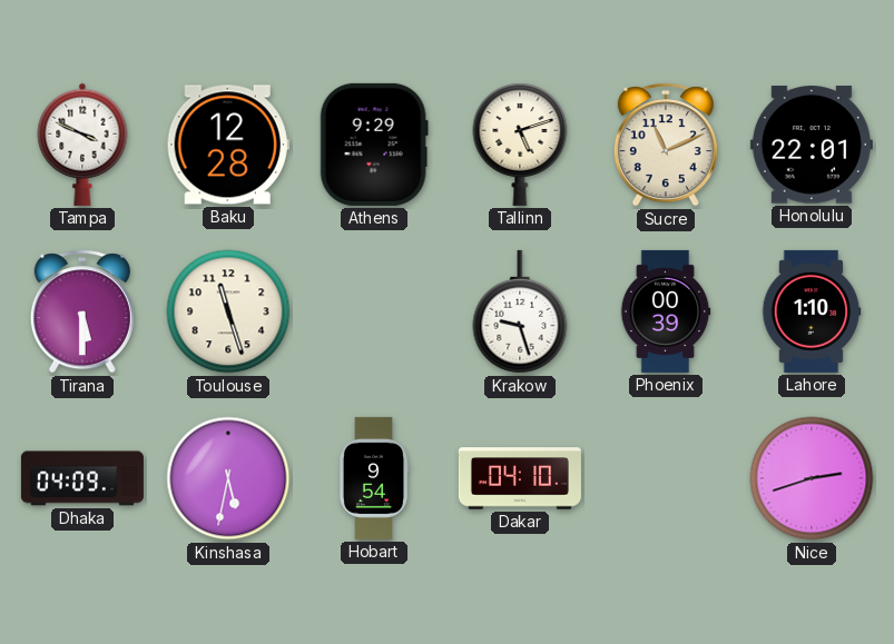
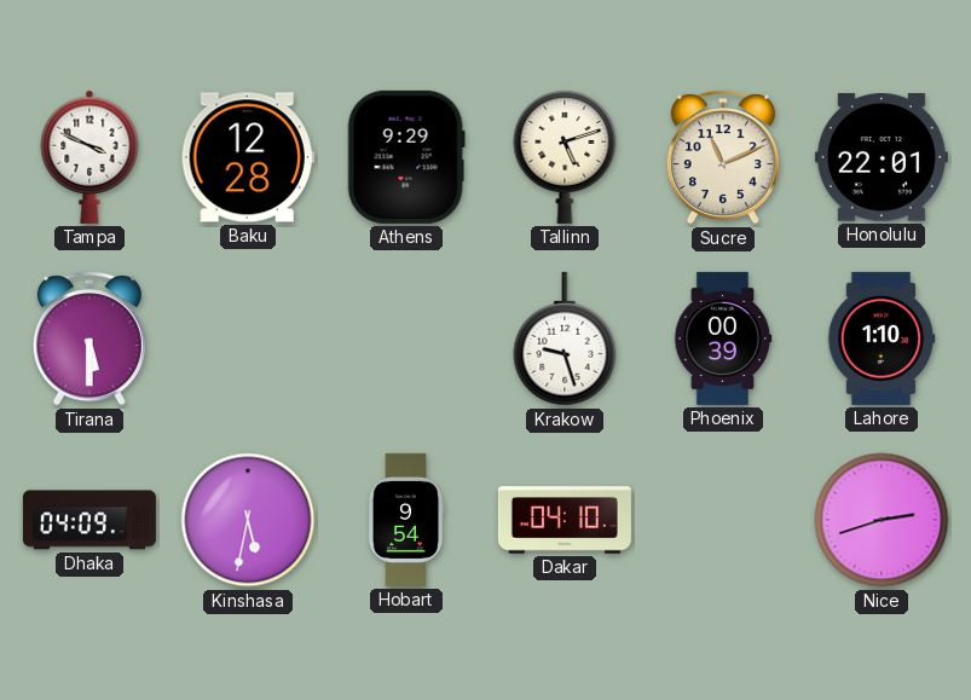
Toulouse: 11:27 -> none (228, 311)
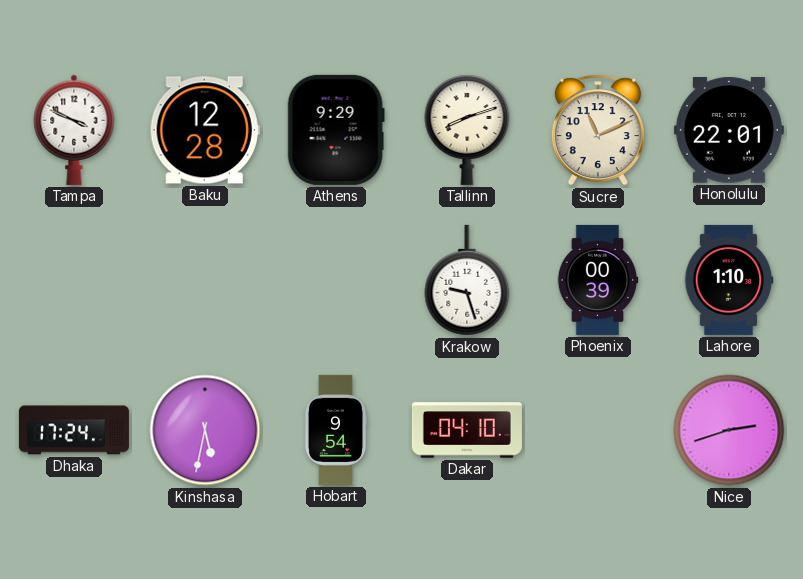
Tallinn: 5:12 -> 8:12 (467, 130)
Tirana: 5:30 -> none (89, 339)
Dhaka: 04:09 -> 17:24 (74, 430)
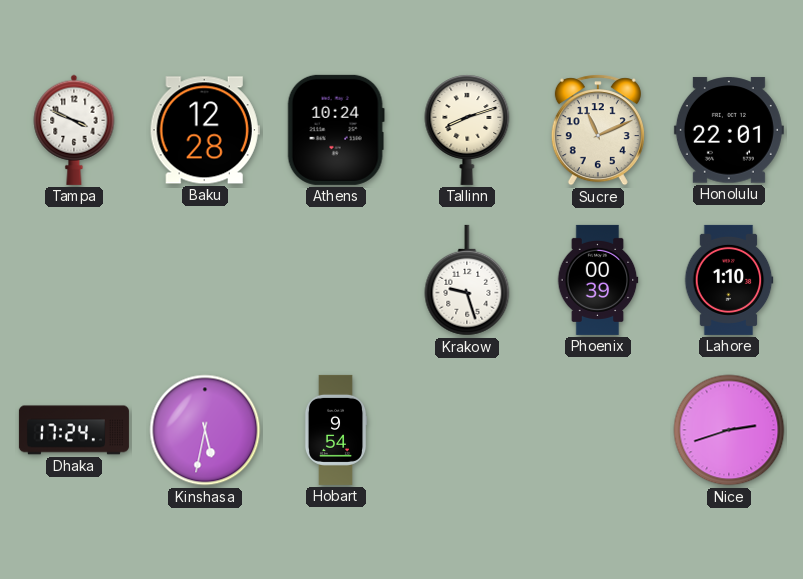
Athens: 9:29 -> 10:24 (336, 130)
Dakar: 04:10 -> none (467, 430)
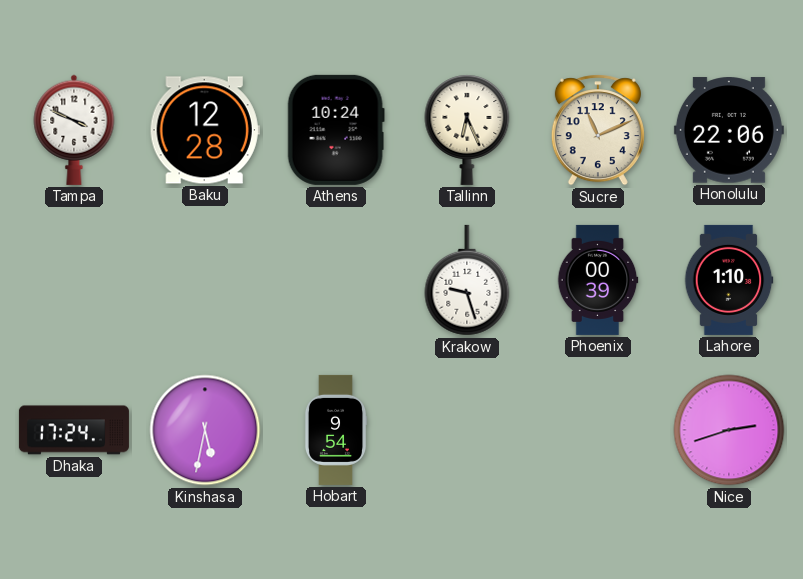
Tallinn: 8:12 -> 6:26 (467, 130)
Honolulu: 22:01 -> 22:06 (729, 130)
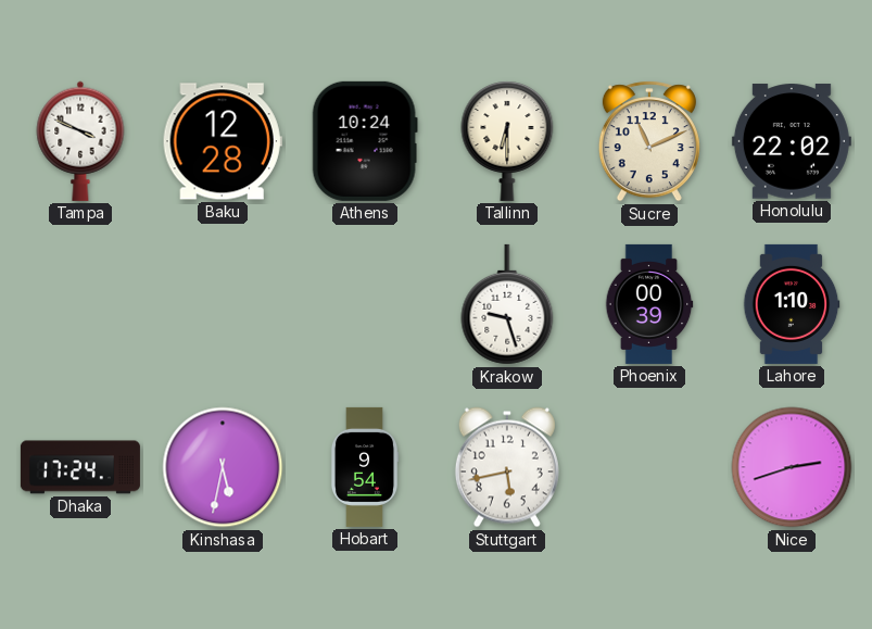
Tallinn: 6:26 -> 6:30 (507, 141)
Honolulu: 22:06 -> 22:02 (792, 141)
Stuttgart: none -> 5:43 (507, 467)
